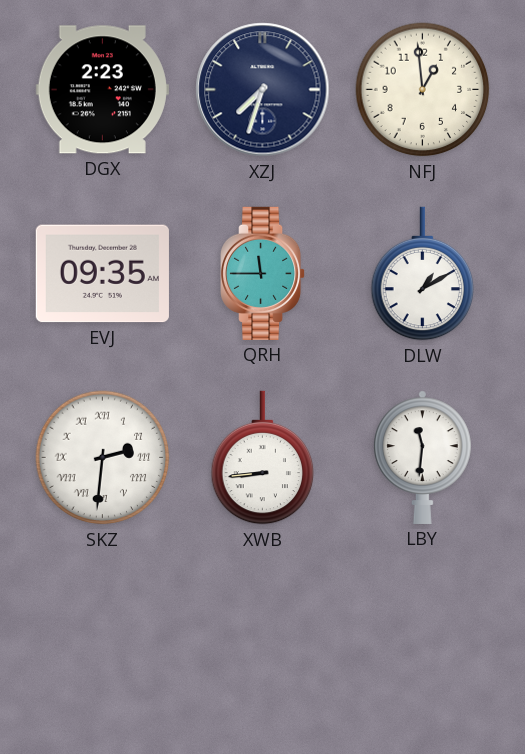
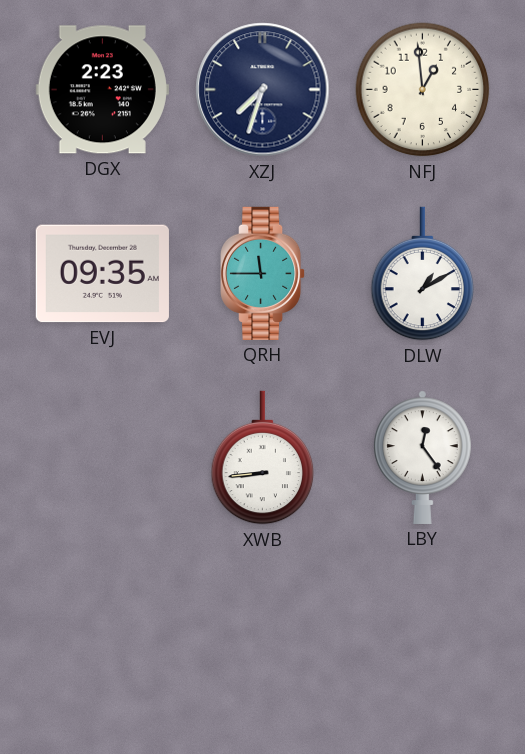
SKZ: 2:31 -> none (103, 458)
LBY: 11:31 -> 12:24 (422, 457)
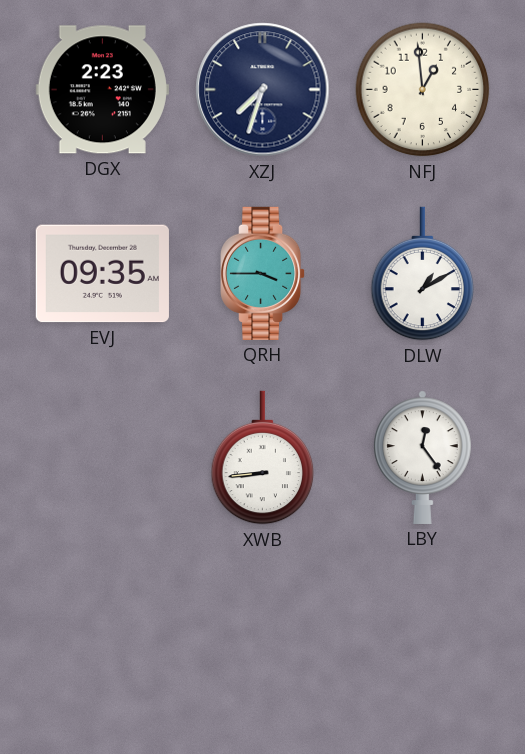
QRH: 11:45 -> 3:45 (264, 273)
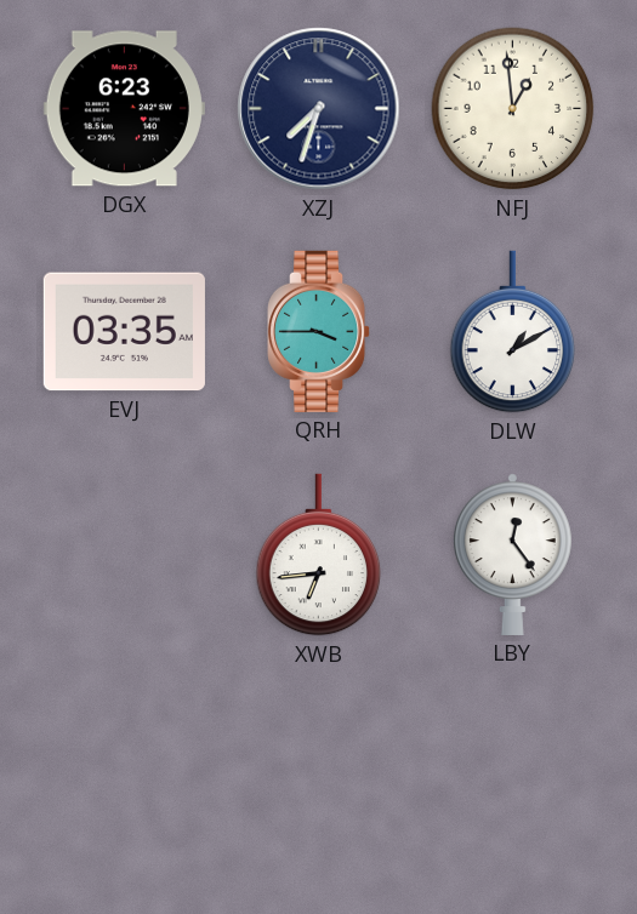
DGX: 2:23 -> 6:23 (124, 109)
EVJ: 09:35 -> 03:35 (124, 332)
XWB: 8:44 -> 6:44 (319, 555)
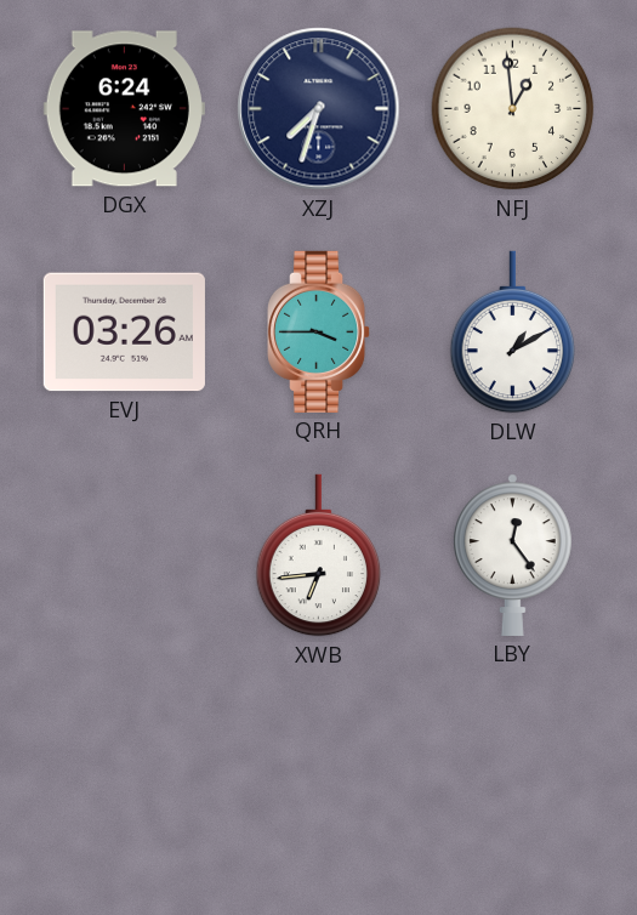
DGX: 6:23 -> 6:24 (124, 109)
EVJ: 03:35 -> 03:26 (124, 333)
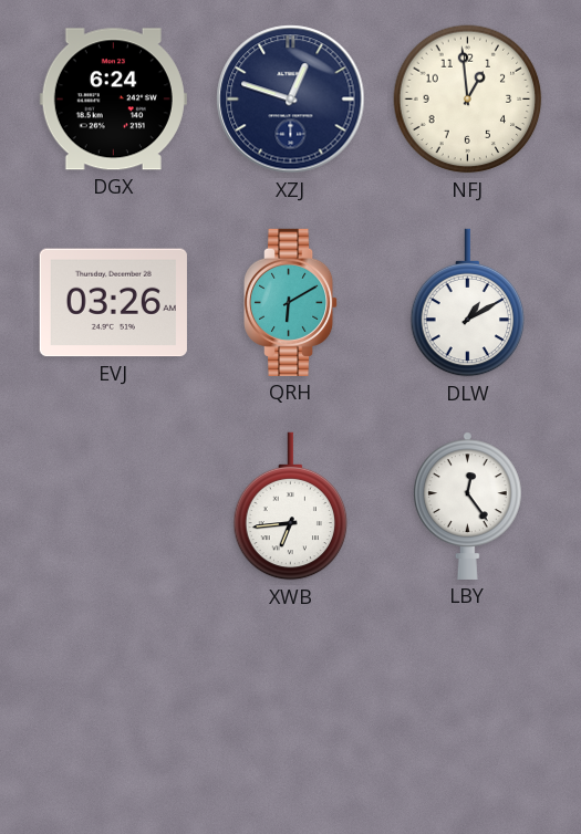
XZJ: 7:33 -> 12:48 (291, 100)
QRH: 3:45 -> 6:10 (292, 302)
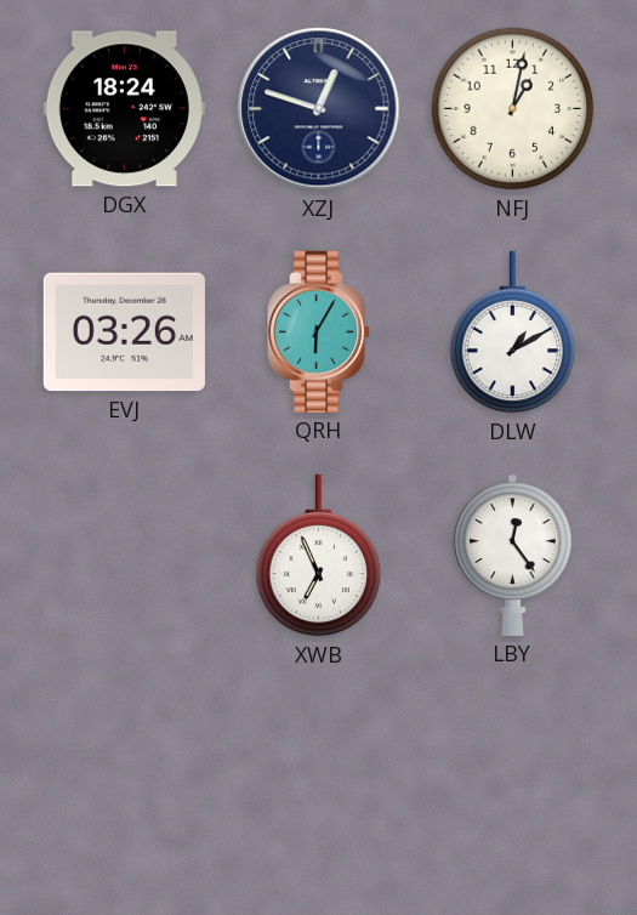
DGX: 6:24 -> 18:24 (124, 109)
NFJ: 12:59 -> 1:02 (513, 109)
QRH: 6:10 -> 6:05 (320, 331)
XWB: 6:44 -> 6:56 (319, 556)
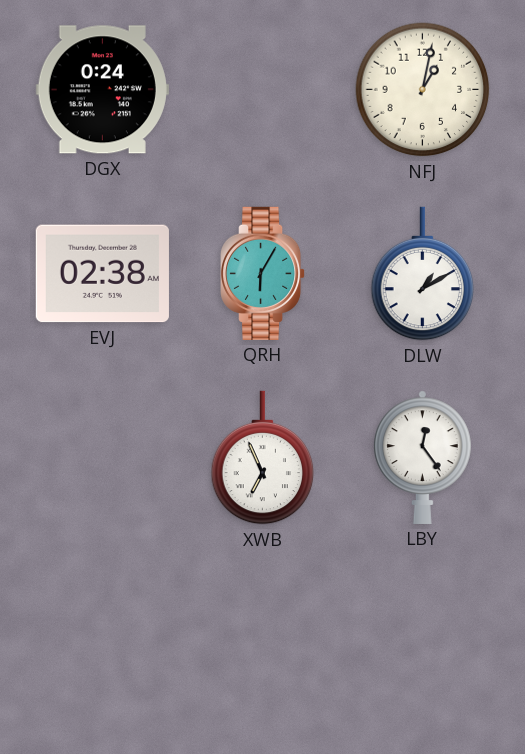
DGX: 18:24 -> 0:24 (102, 90)
XZJ: 12:48 -> none (319, 109)
EVJ: 03:26 -> 02:38 (102, 274)
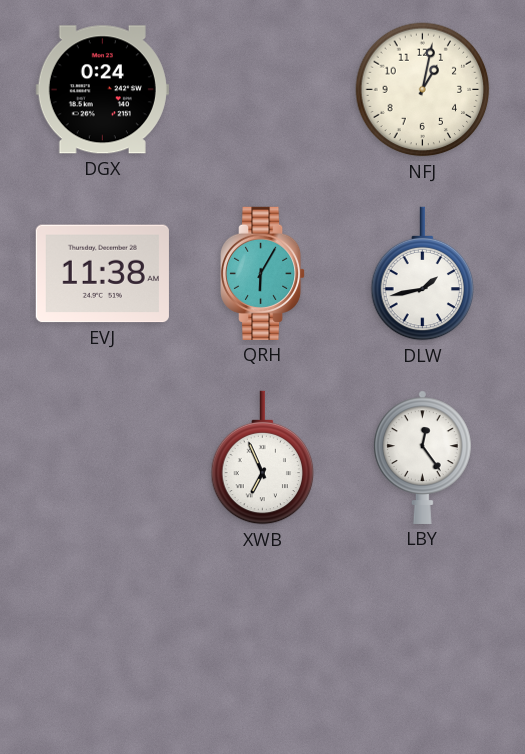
EVJ: 02:38 -> 11:38 (102, 274)
DLW: 1:10 -> 1:43 (423, 274)
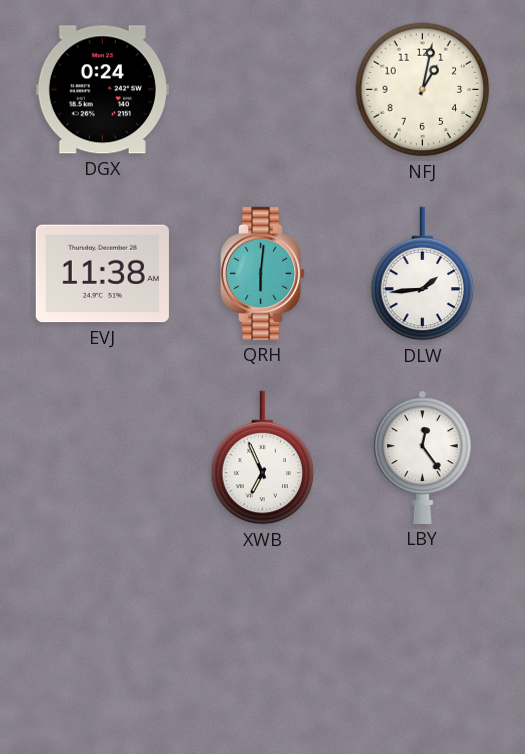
QRH: 6:05 -> 6:01 (264, 273)
DLW: 1:43 -> 1:44 (423, 274)
